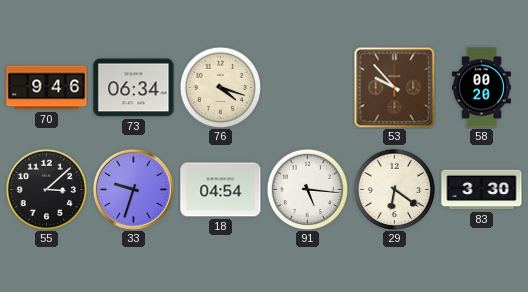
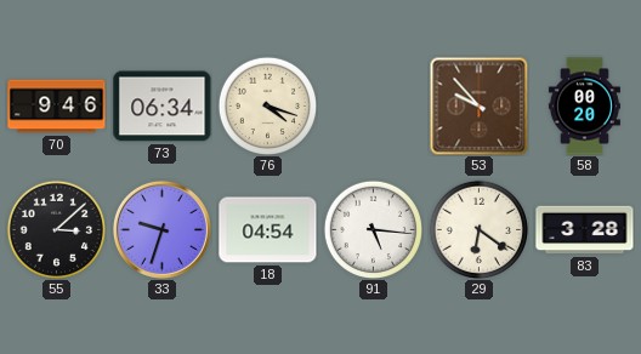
83: 3:30 -> 3:28 (585, 230)
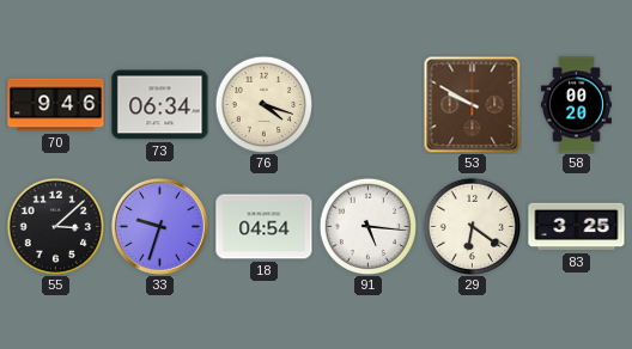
53: 9:53 -> 9:50 (472, 104)
83: 3:28 -> 3:25 (577, 227)
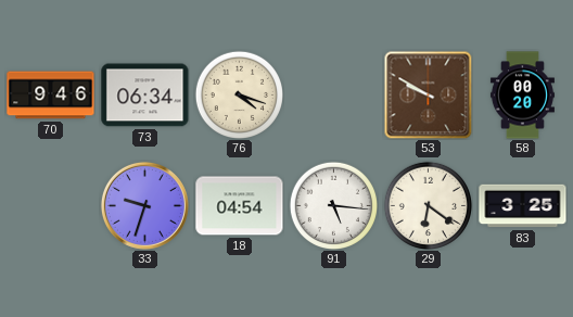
55: 3:08 -> none (55, 226)
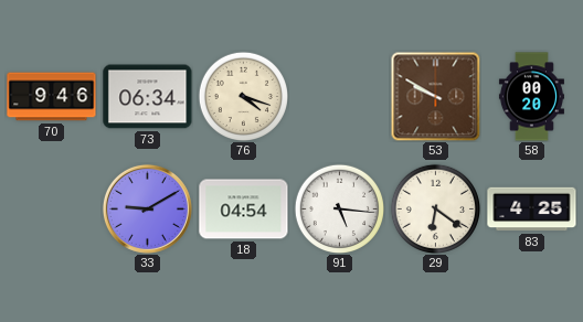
33: 9:33 -> 9:10 (147, 208)
83: 3:25 -> 4:25 (532, 210)
